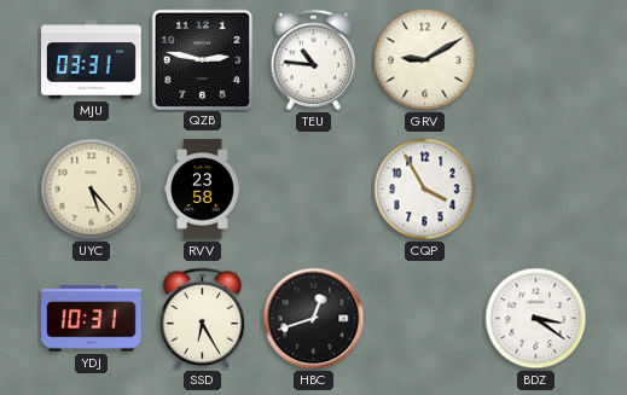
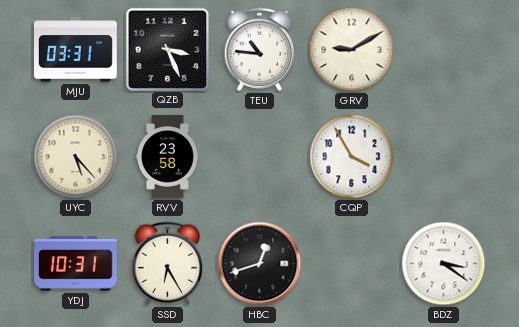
QZB: 2:47 -> 3:26 (167, 49)
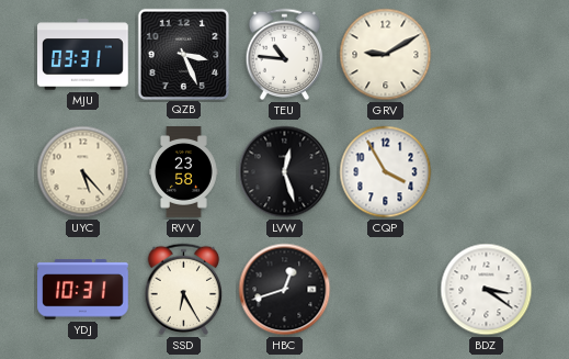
LVW: none -> 12:27 (285, 172)
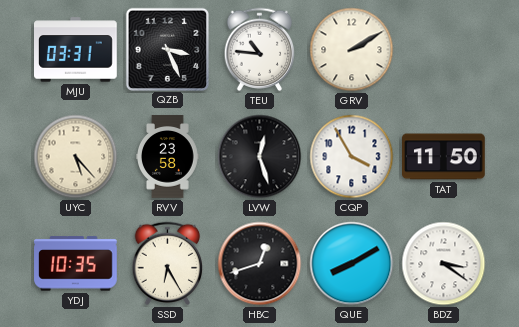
GRV: 9:10 -> 2:10 (352, 50)
TAT: none -> 11:50 (444, 157)
YDJ: 10:31 -> 10:35 (76, 264)
QUE: none -> 8:10 (352, 264)
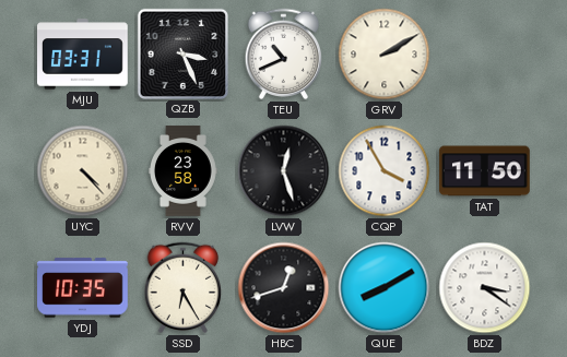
TEU: 10:46 -> 10:41 (284, 55)
UYC: 5:23 -> 4:23 (83, 171)
